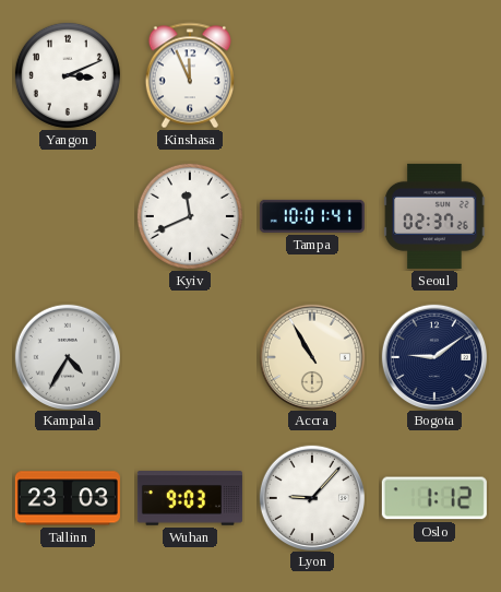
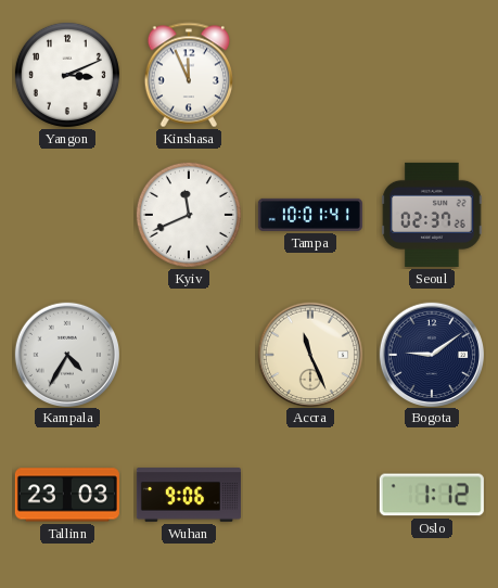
Accra: 10:55 -> 11:26 (309, 354)
Wuhan: 9:03 -> 9:06 (189, 495)
Lyon: 9:07 -> none (311, 497)
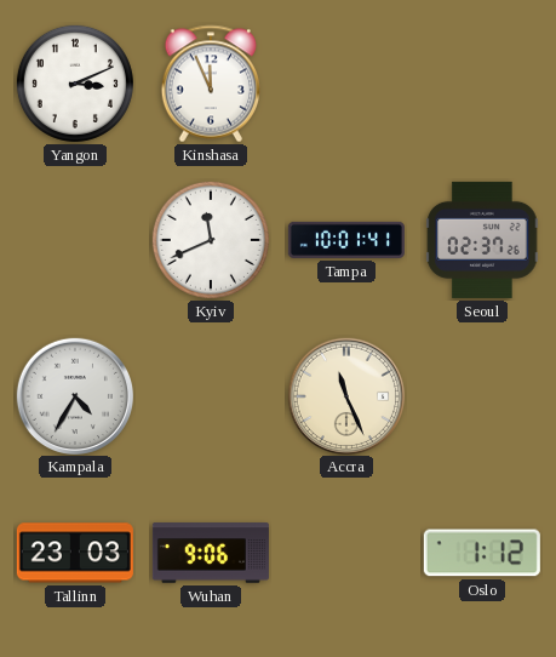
Bogota: 9:09 -> none (431, 354)
